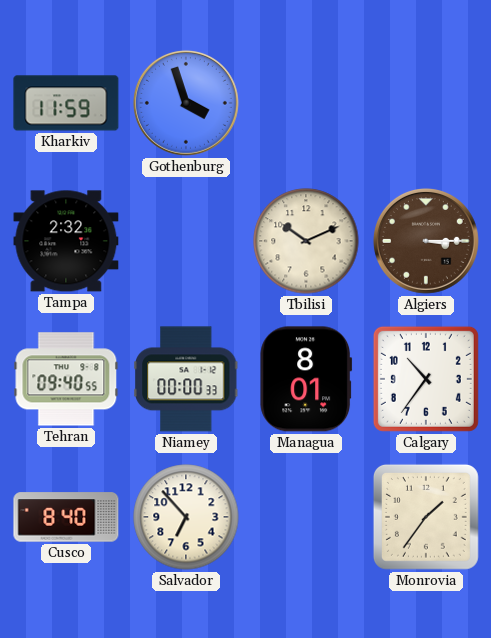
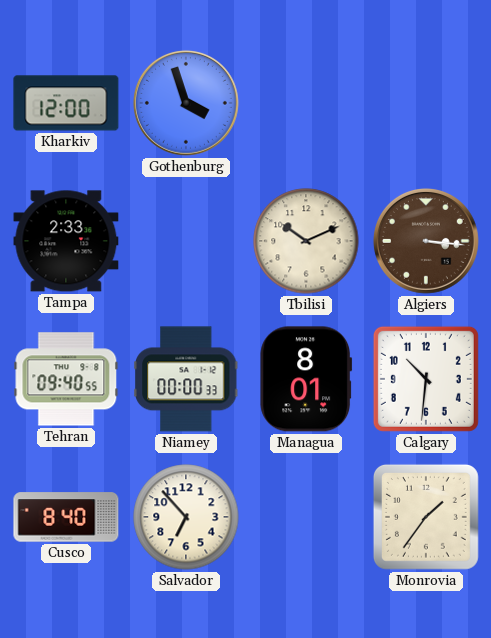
Kharkiv: 11:59 -> 12:00 (66, 103)
Tampa: 2:32 -> 2:33 (66, 241)
Algiers: 3:15 -> 3:16 (426, 241)
Calgary: 10:36 -> 10:31 (426, 379)
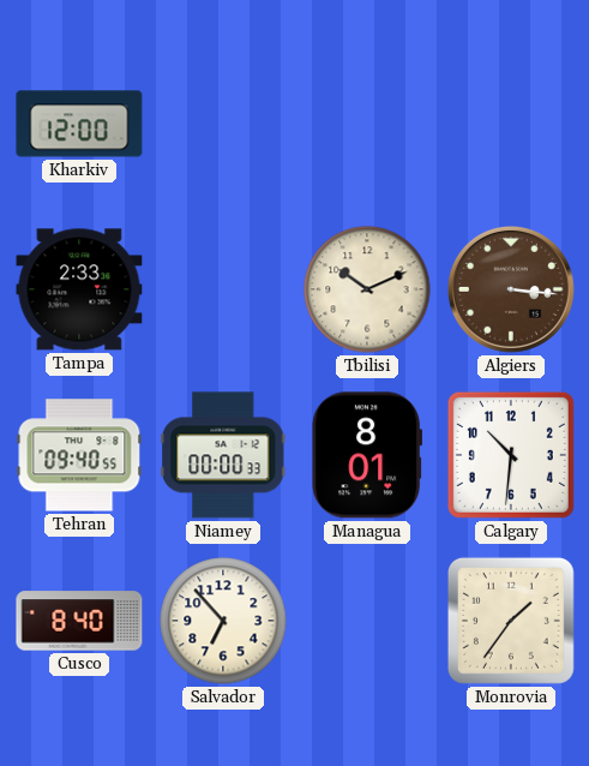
Gothenburg: 3:57 -> none (186, 103)
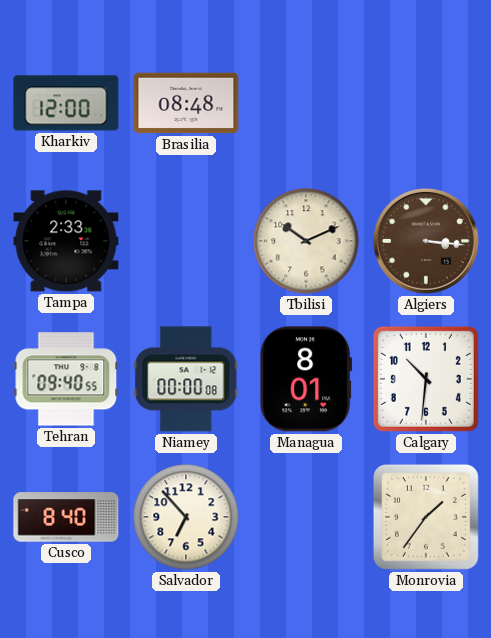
Brasilia: none -> 08:48 (186, 103)
Niamey: 00:00:33 -> 00:00:08 (186, 379)
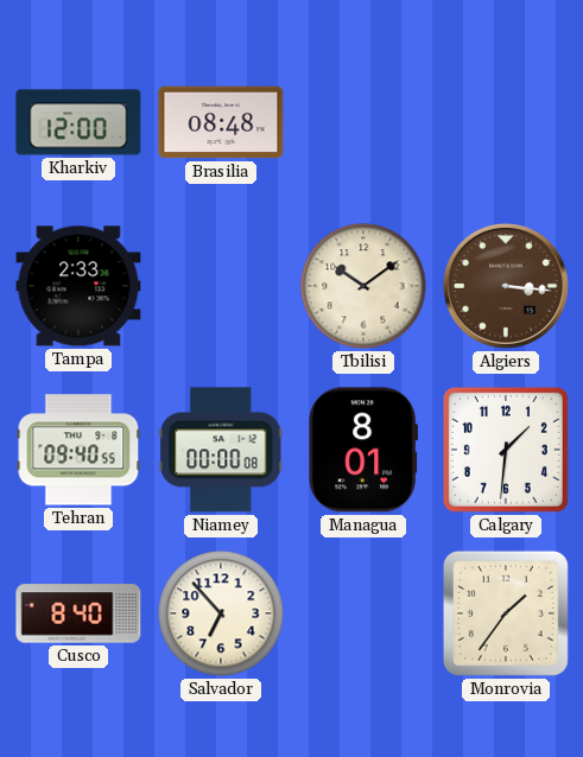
Tbilisi: 10:11 -> 10:09 (363, 286)
Calgary: 10:31 -> 1:31 (506, 450)
